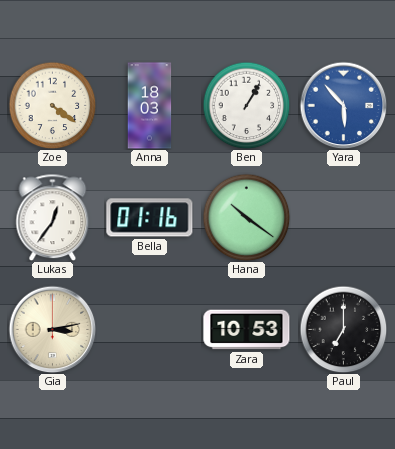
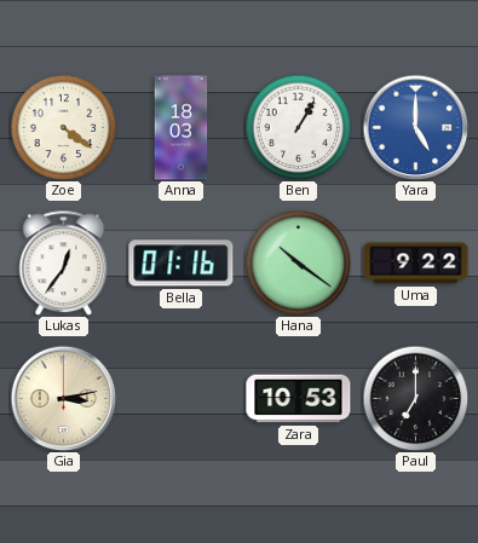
Yara: 5:53 -> 5:00 (415, 127)
Uma: none -> 9:22 (416, 264)
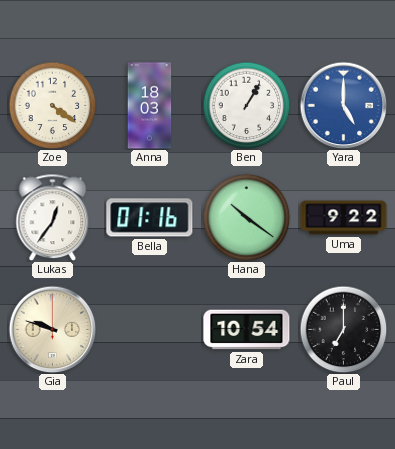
Gia: 3:13 -> 9:48 (52, 329)
Zara: 10:53 -> 10:54 (247, 330)
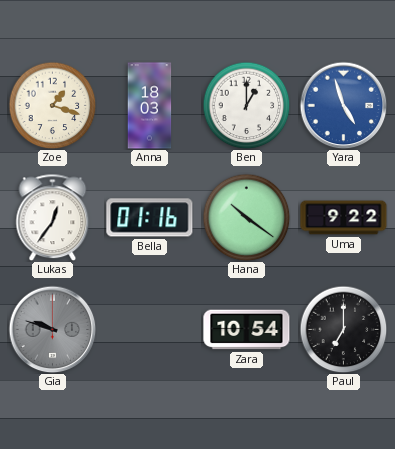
Zoe: 4:21 -> 1:18 (52, 105)
Ben: 1:05 -> 1:00 (246, 105)
Yara: 5:00 -> 4:57 (343, 105)
Gia dial: cream -> grey (52, 329)
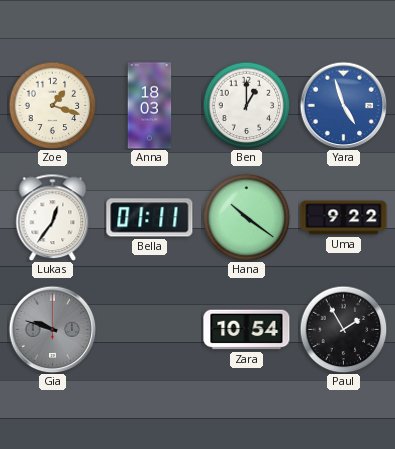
Bella: 01:16 -> 01:11 (150, 218)
Paul: 7:00 -> 1:55 (343, 329)
